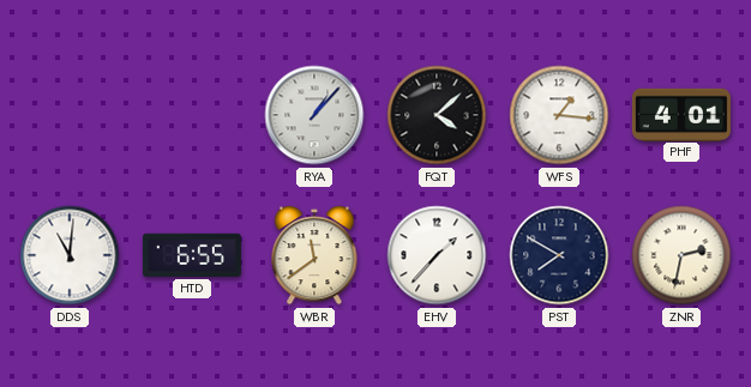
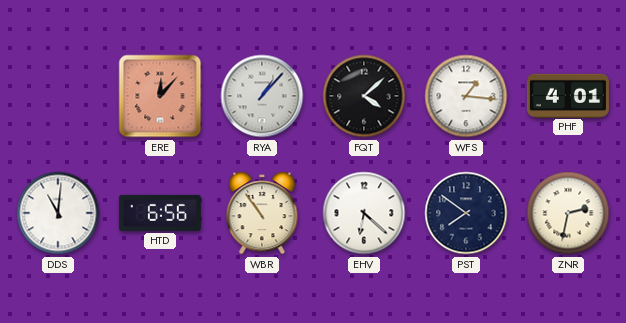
ERE: none -> 12:07 (160, 96)
HTD: 6:55 -> 6:56 (160, 213)
WBR: 11:39 -> 10:54 (262, 213)
EHV: 1:37 -> 6:22 (364, 213)
PST: 7:50 -> 7:51 (466, 213)
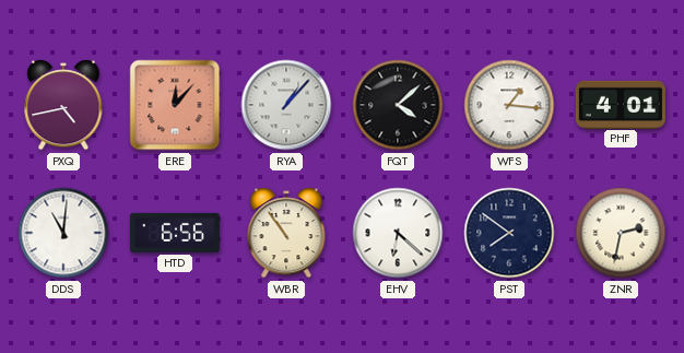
PXQ: none -> 4:43 (63, 105)
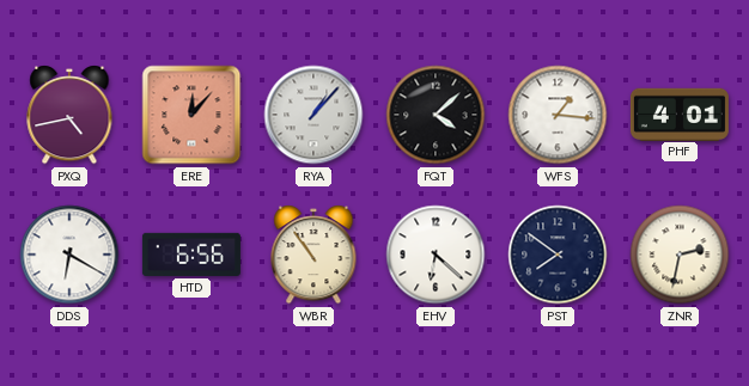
DDS: 11:01 -> 6:20 (69, 255)
